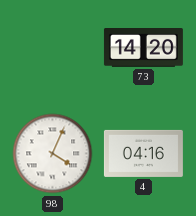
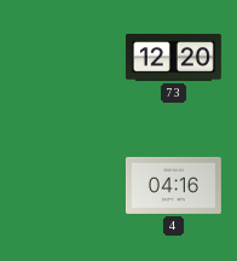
73: 14:20 -> 12:20 (173, 58)
98: 4:04 -> none (53, 154)
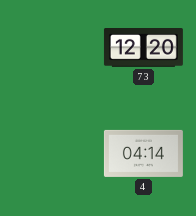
4: 04:16 -> 04:14 (143, 153)
